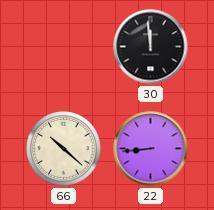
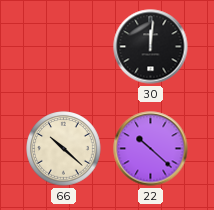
30: 11:59 -> 12:01 (151, 47)
22: 8:44 -> 10:22 (151, 149)
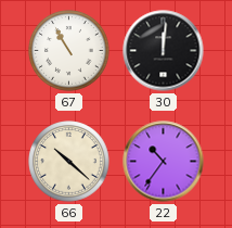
67: none -> 10:55 (69, 51)
22: 10:22 -> 10:36 (164, 162)
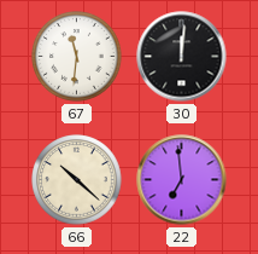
67: 10:55 -> 11:31 (77, 57)
22: 10:36 -> 6:59 (182, 180)
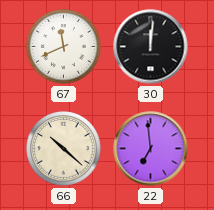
67: 11:31 -> 11:41 (64, 47)
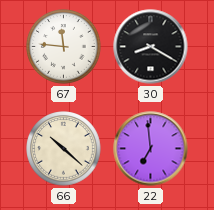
67: 11:41 -> 11:46 (64, 47)
30: 12:01 -> 8:20 (151, 47)
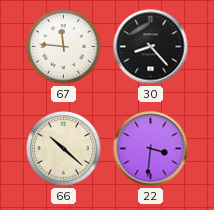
30: 8:20 -> 8:23 (151, 47)
22: 6:59 -> 3:31 (151, 149)
